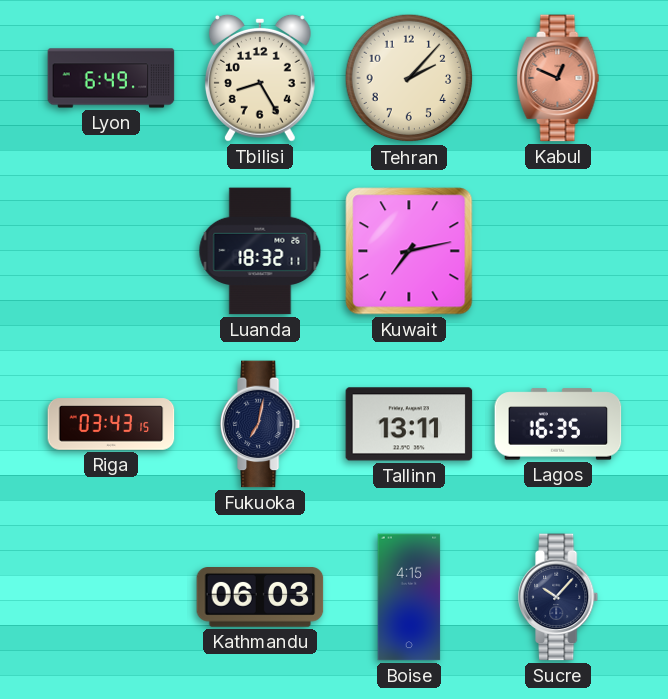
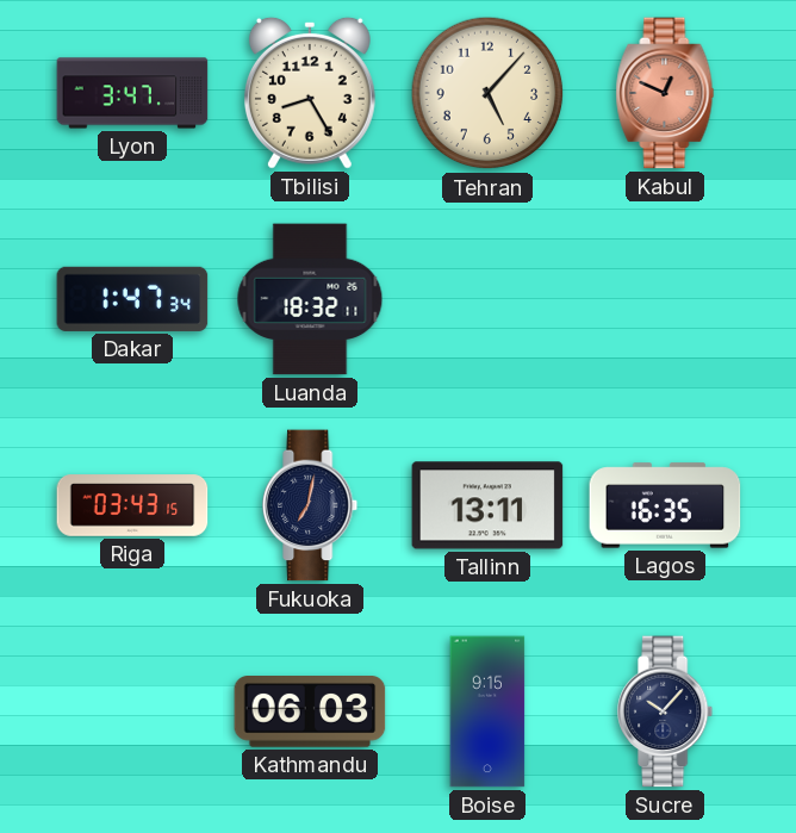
Lyon: 6:49 -> 3:47 (132, 93)
Tehran: 2:07 -> 5:07 (487, 93)
Dakar: none -> 1:47 (132, 299)
Kuwait: 7:13 -> none (409, 251)
Boise: 4:15 -> 9:15 (487, 711)
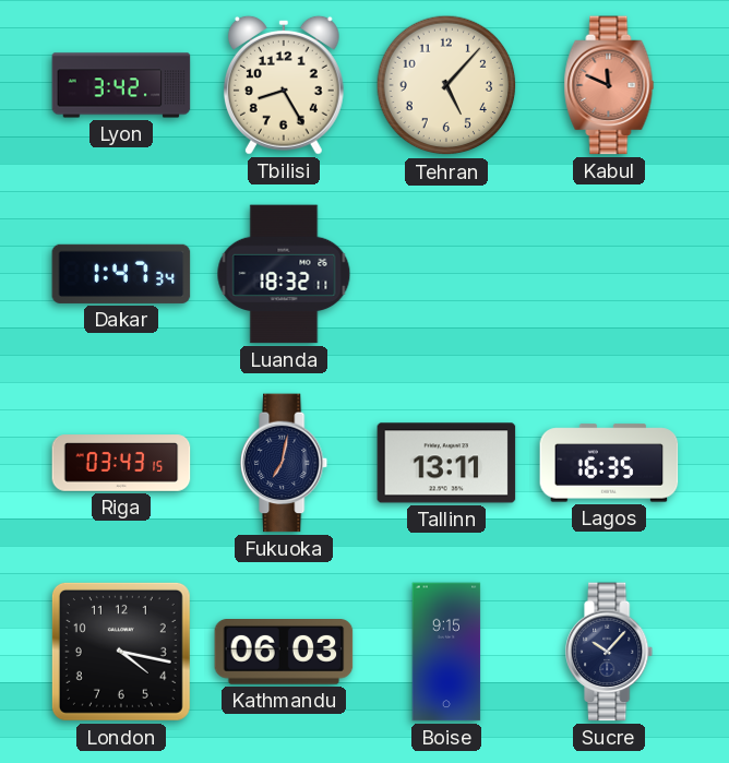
Lyon: 3:47 -> 3:42 (121, 85)
Kabul: 12:49 -> 11:49 (609, 85)
London: none -> 4:17 (121, 652)
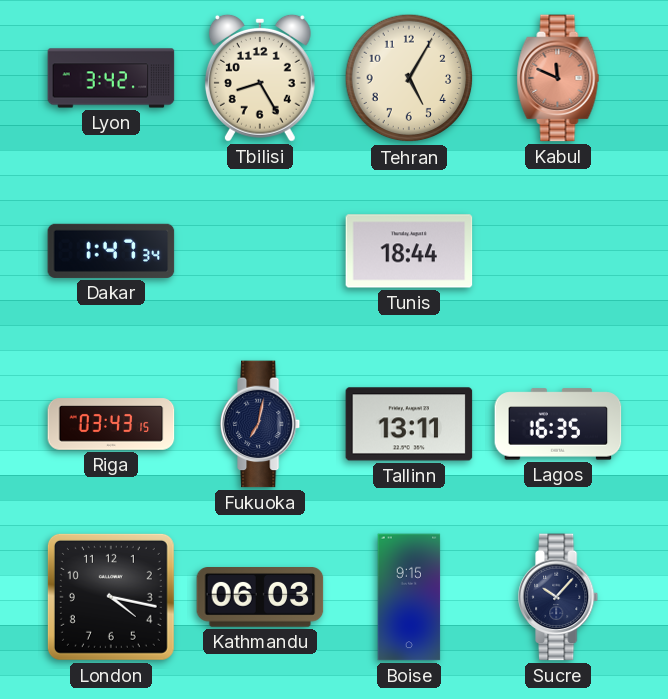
Tehran: 5:07 -> 5:05 (409, 78)
Luanda: 18:32 -> none (284, 274)
Tunis: none -> 18:44 (409, 251)
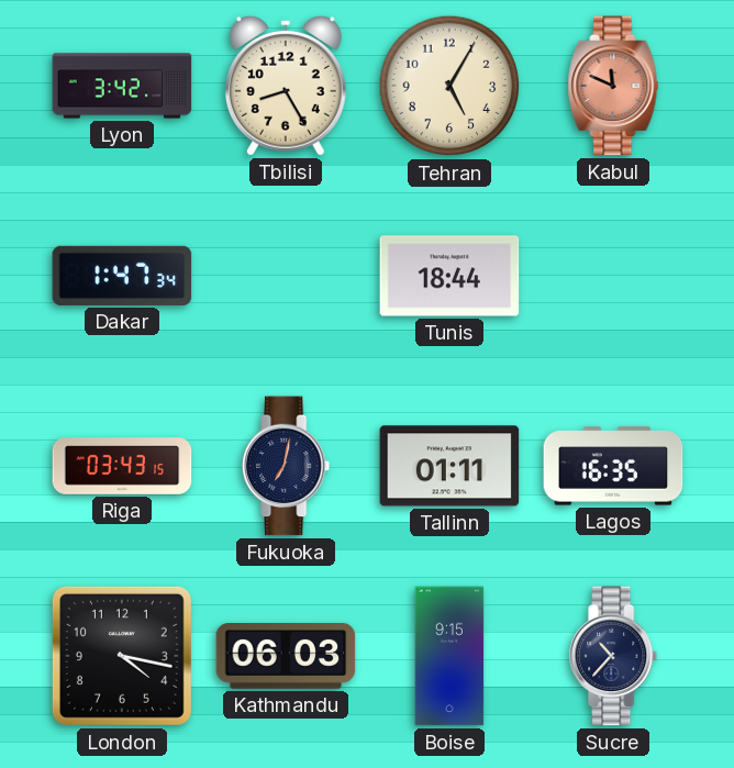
Tallinn: 13:11 -> 01:11 (449, 466)
Sucre: 10:07 -> 10:37 (614, 656)
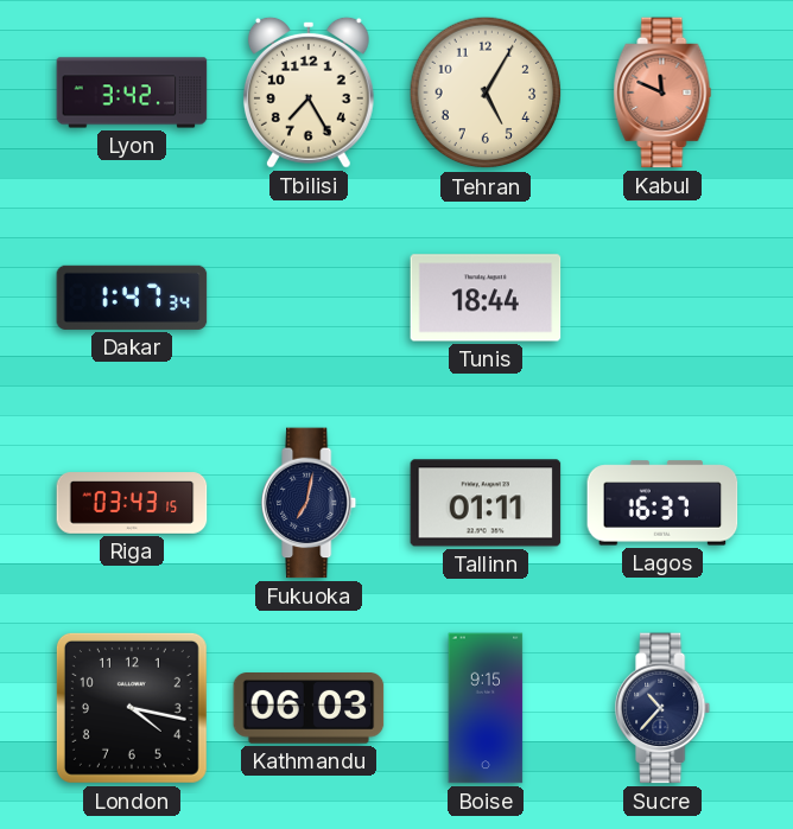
Tbilisi: 8:25 -> 7:25 (309, 93)
Lagos: 16:35 -> 16:37 (662, 503)
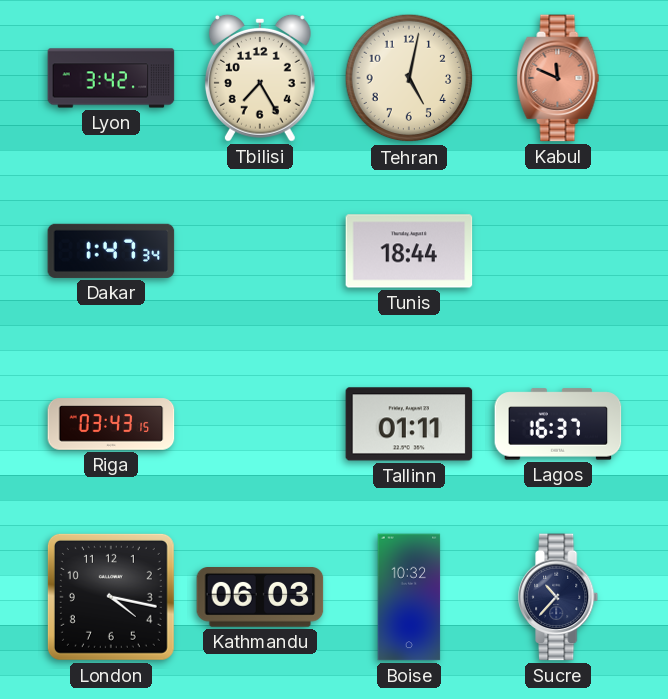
Tehran: 5:05 -> 5:02 (409, 78)
Fukuoka: 7:02 -> none (310, 503)
Boise: 9:15 -> 10:32 (409, 597)
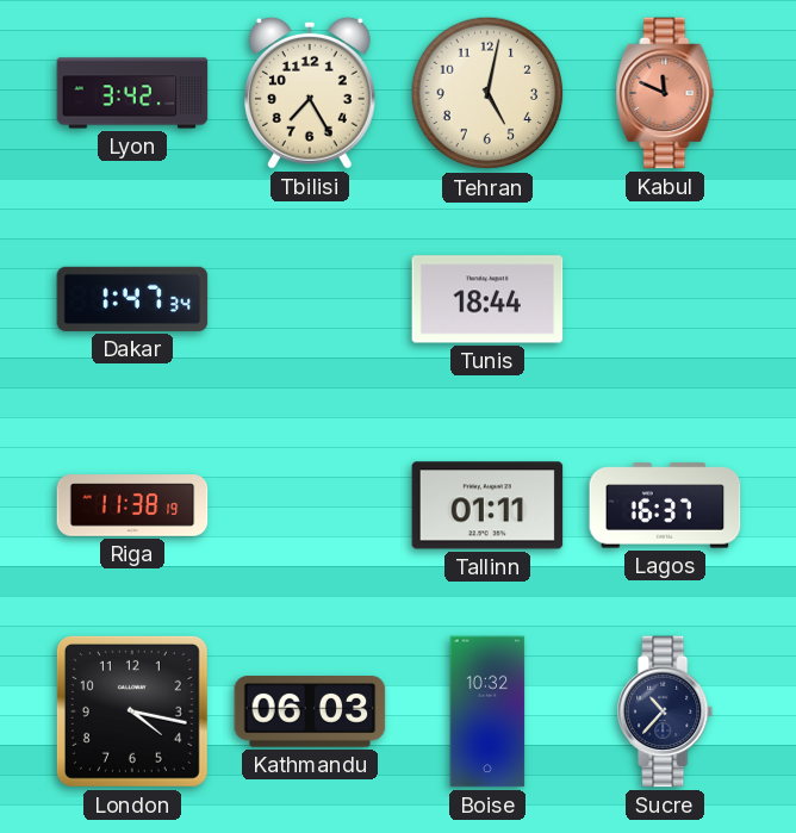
Riga: 03:43 -> 11:38 (132, 505)
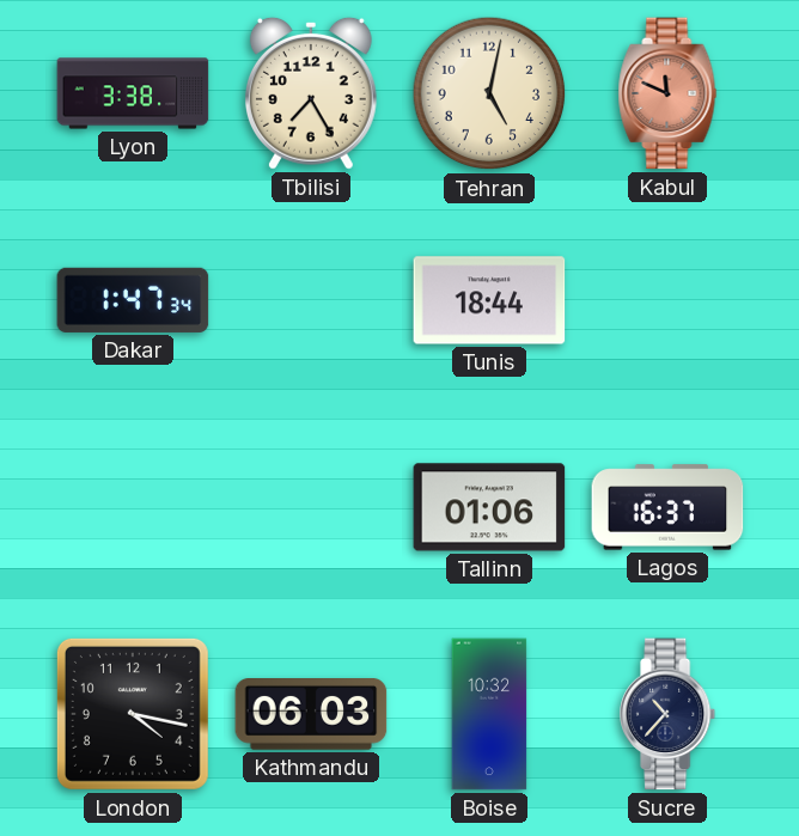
Lyon: 3:42 -> 3:38 (133, 93)
Riga: 11:38 -> none (132, 505)
Tallinn: 01:11 -> 01:06 (489, 507)
